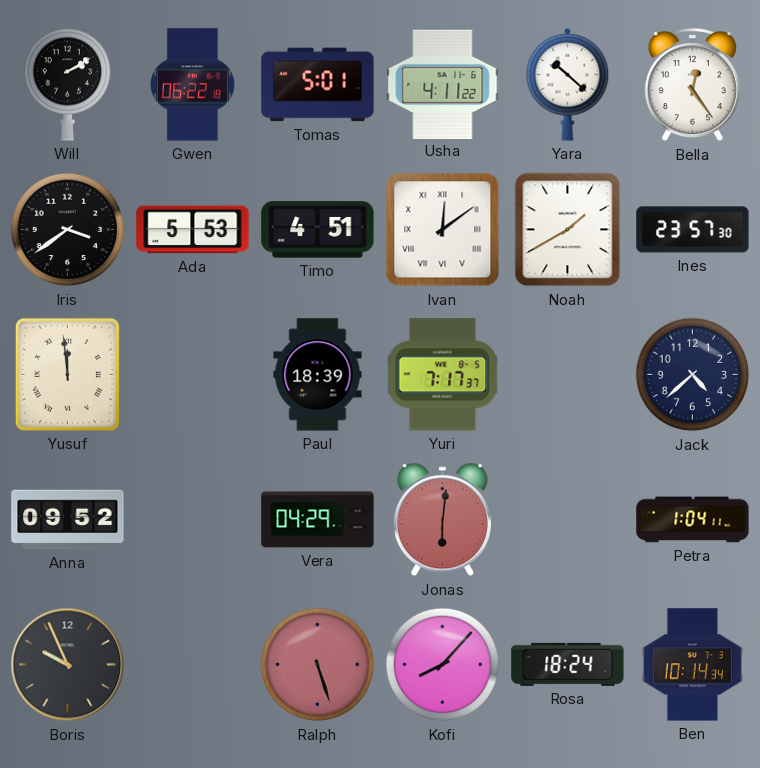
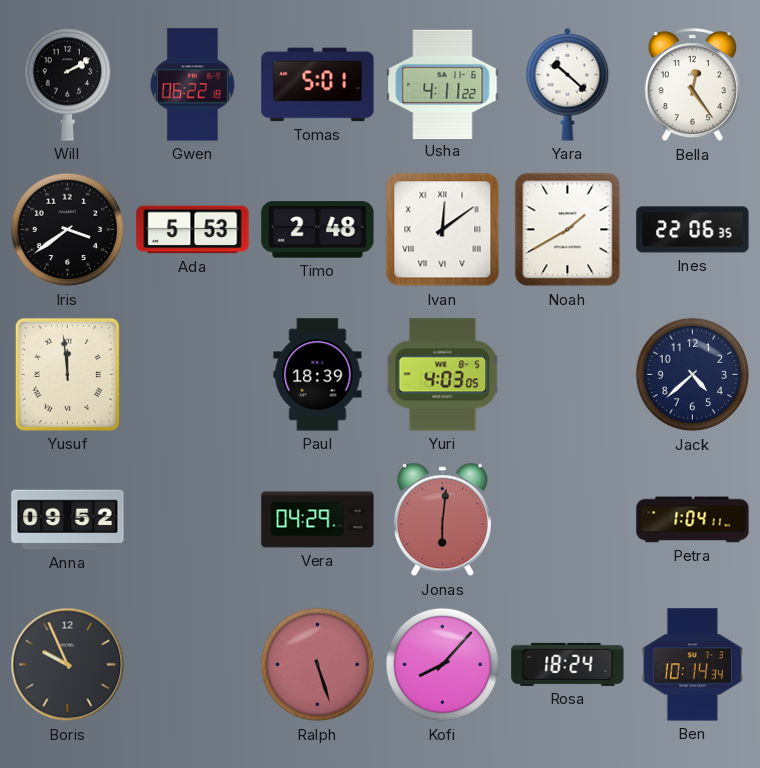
Timo: 4:51 -> 2:48 (318, 230)
Ines: 23:57 -> 22:06 (693, 230)
Yuri: 7:17 -> 4:03 (443, 375)
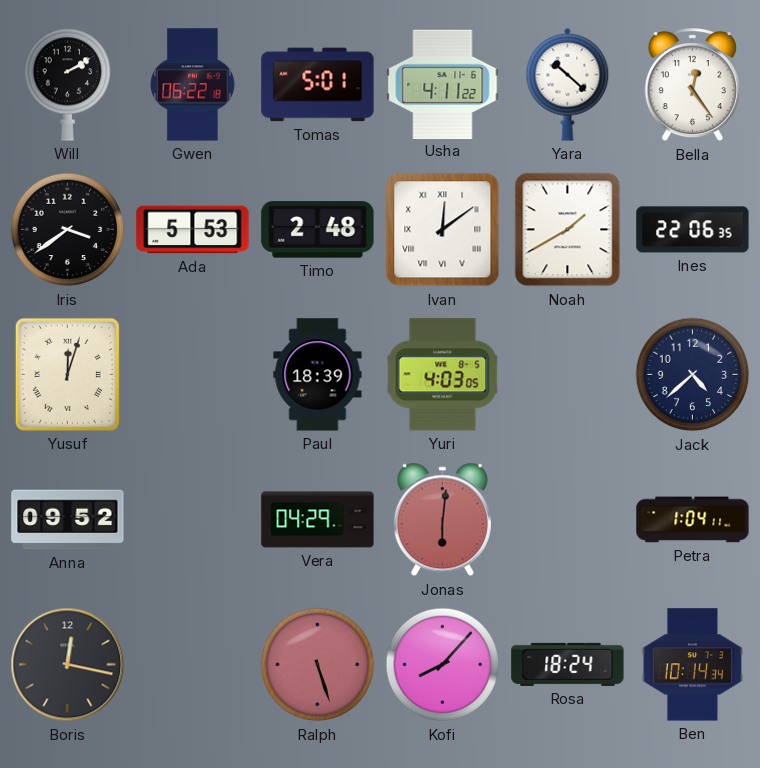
Yusuf: 11:59 -> 12:03 (67, 374)
Boris: 9:56 -> 12:17 (68, 665)
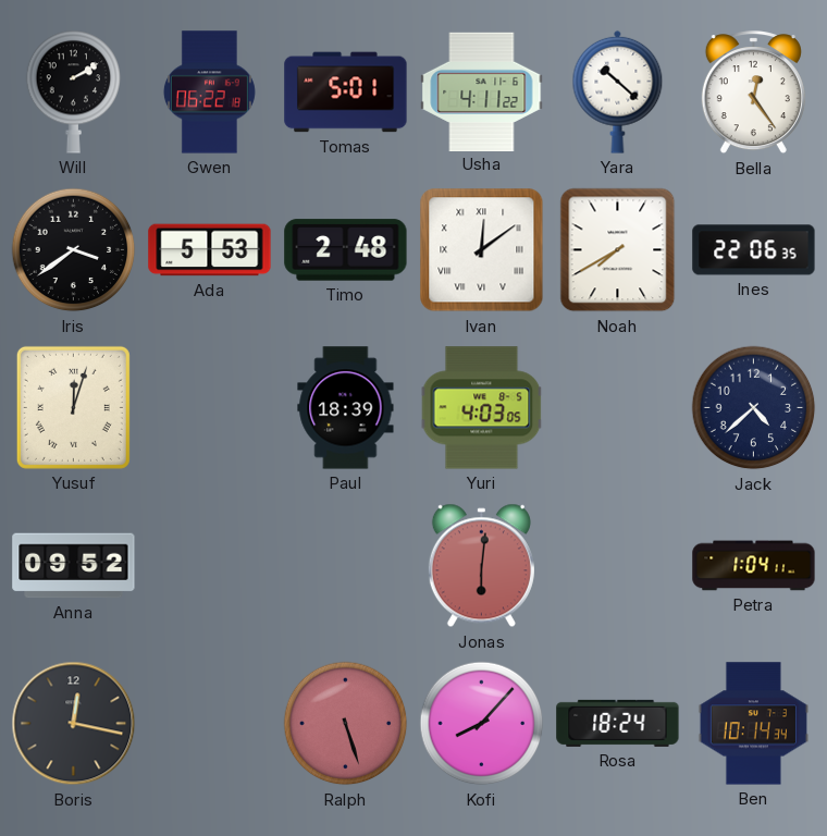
Noah: 1:40 -> 7:40 (618, 250)
Vera: 04:29 -> none (318, 520)
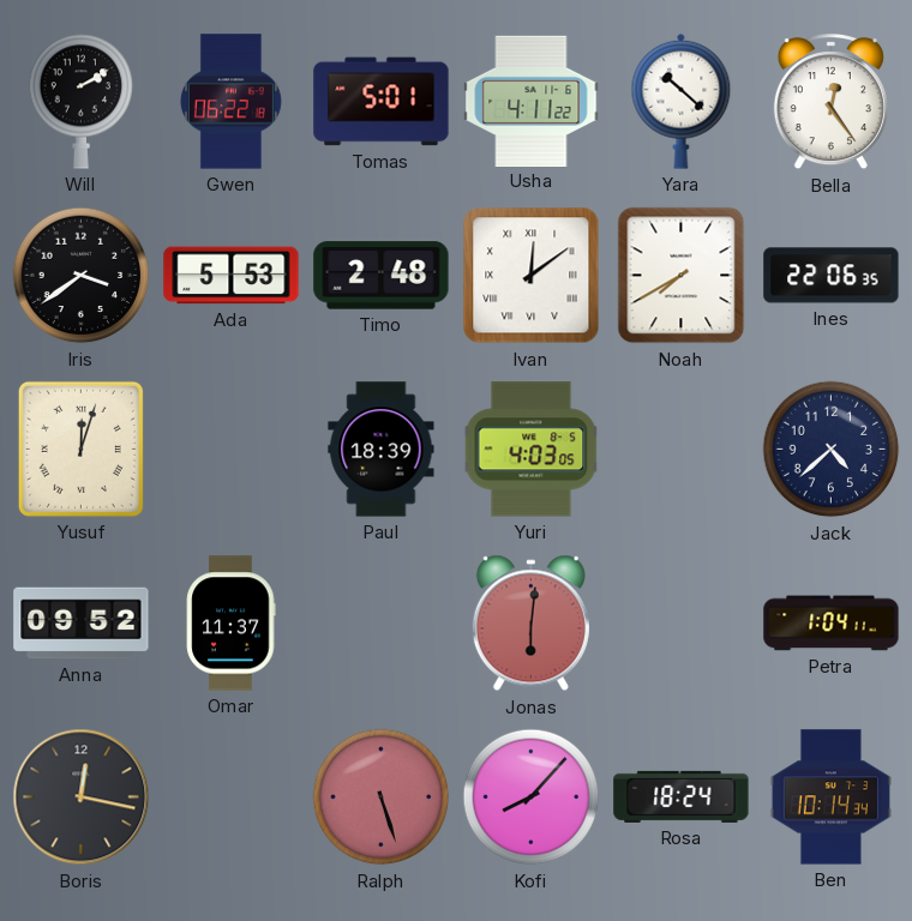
Omar: none -> 11:37 (232, 624)
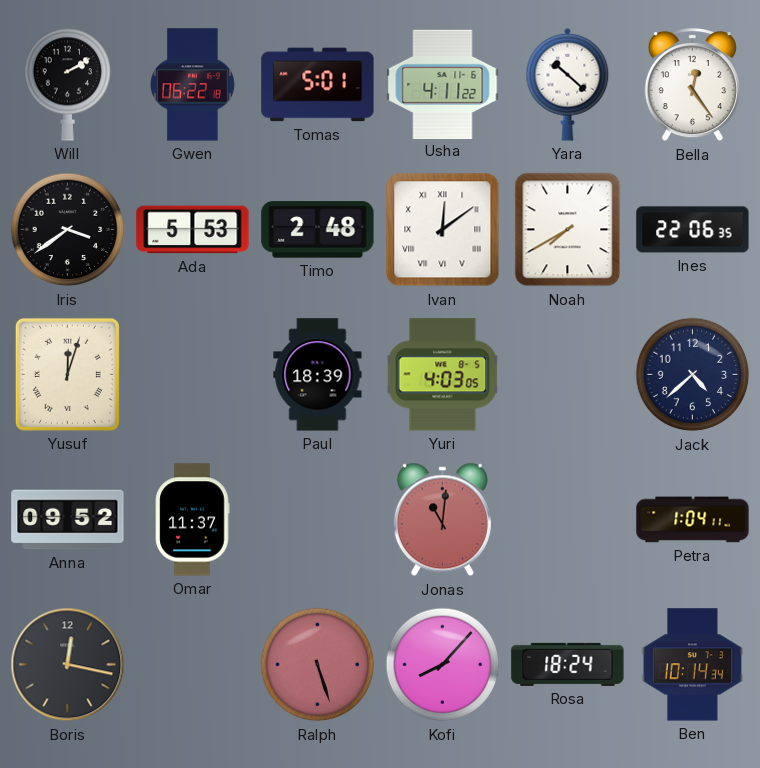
Jonas: 6:01 -> 11:01 (442, 520)
